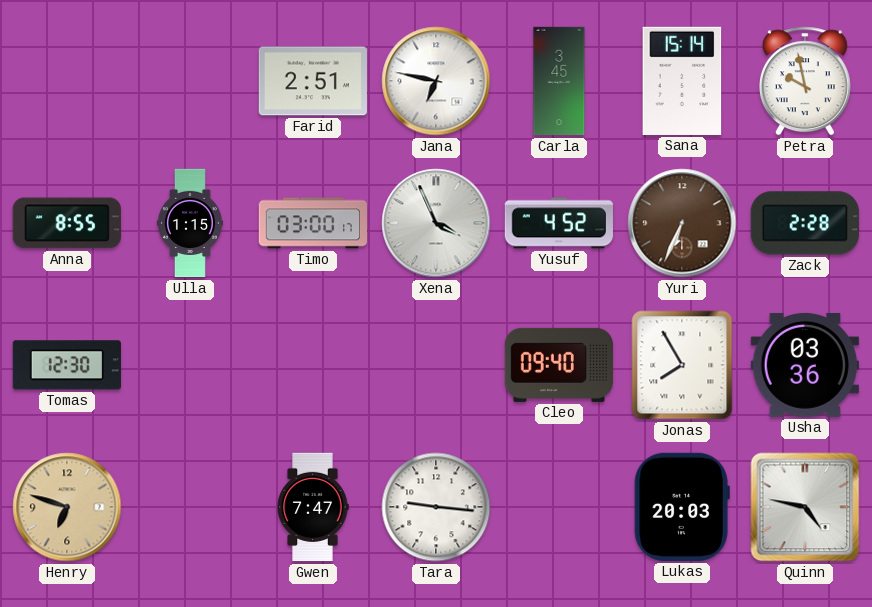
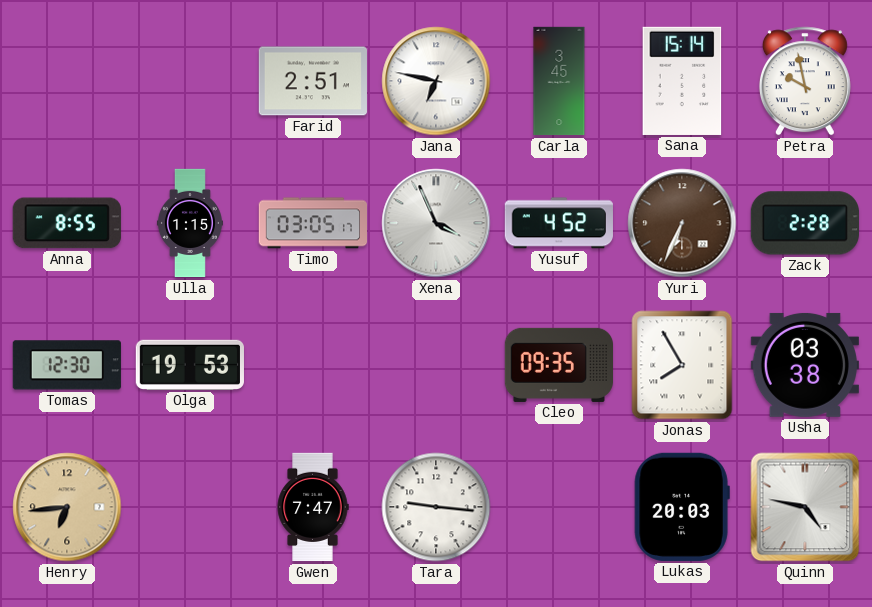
Timo: 03:00 -> 03:05 (312, 223)
Olga: none -> 19:53 (189, 365)
Cleo: 09:40 -> 09:35 (558, 365)
Usha: 03:36 -> 03:38 (805, 365)
Henry: 6:48 -> 6:44 (67, 507)
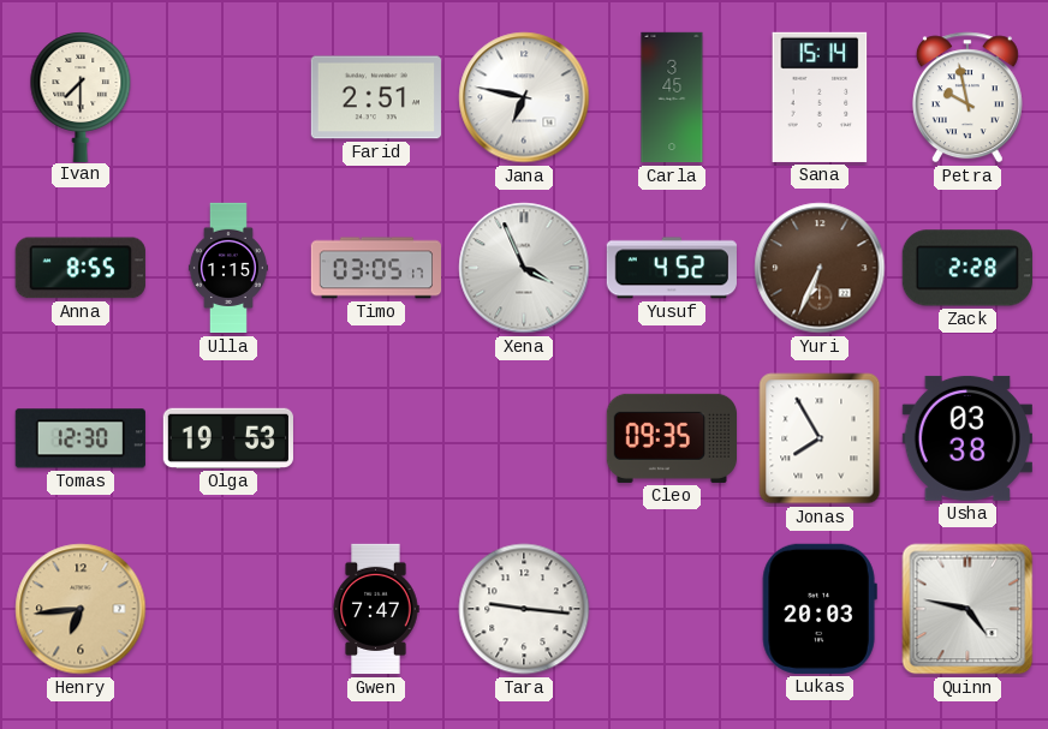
Ivan: none -> 7:30 (81, 96)
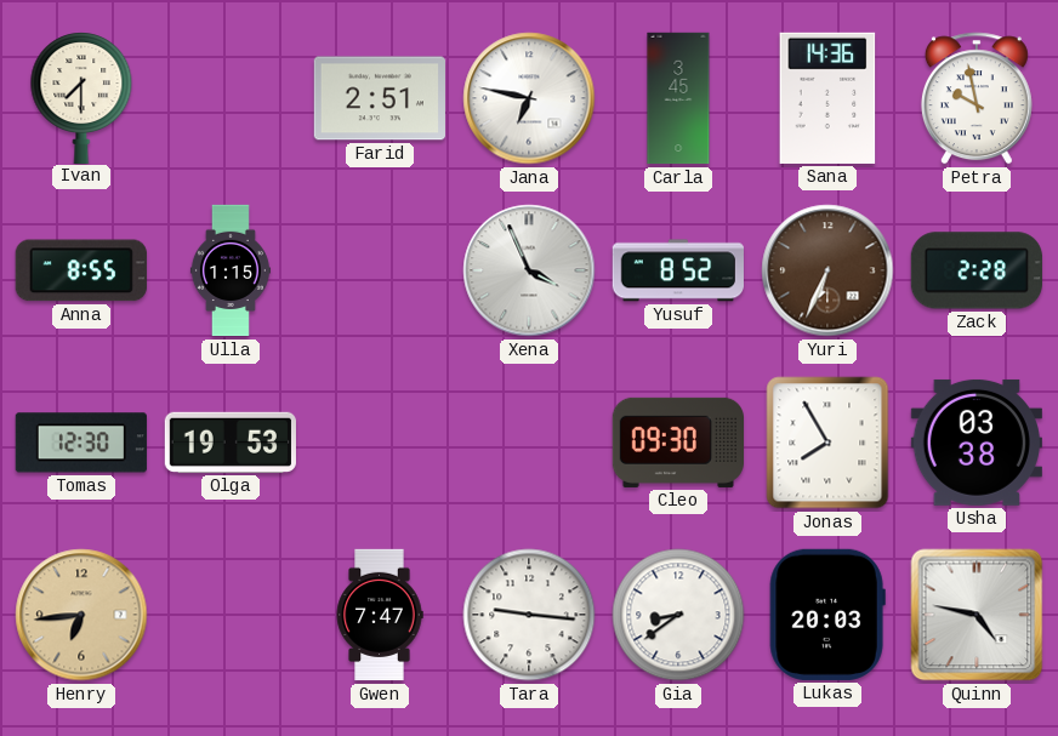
Sana: 15:14 -> 14:36 (827, 98)
Timo: 03:05 -> none (375, 268)
Yusuf: 4:52 -> 8:52 (678, 270)
Cleo: 09:35 -> 09:30 (677, 443)
Gia: none -> 8:39 (678, 615)
